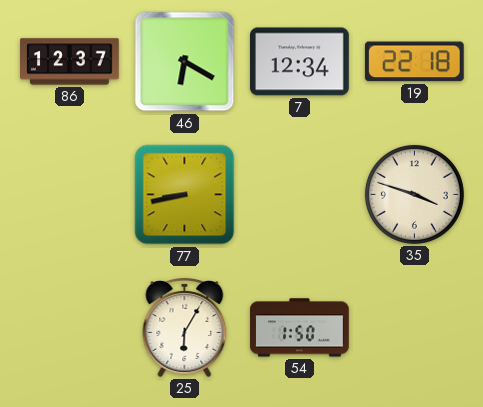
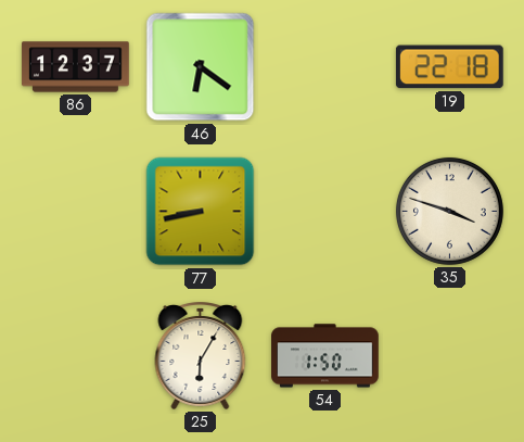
46: 6:20 -> 6:21 (201, 67)
7: 12:34 -> none (300, 62)
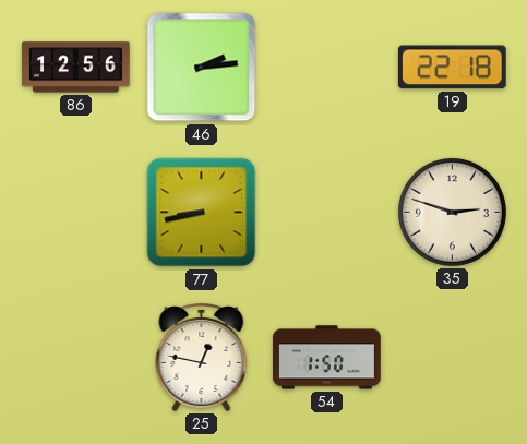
86: 12:37 -> 12:56 (76, 68)
46: 6:21 -> 2:14 (202, 68)
35: 3:48 -> 2:48 (452, 212)
25: 6:05 -> 12:47 (202, 358)
